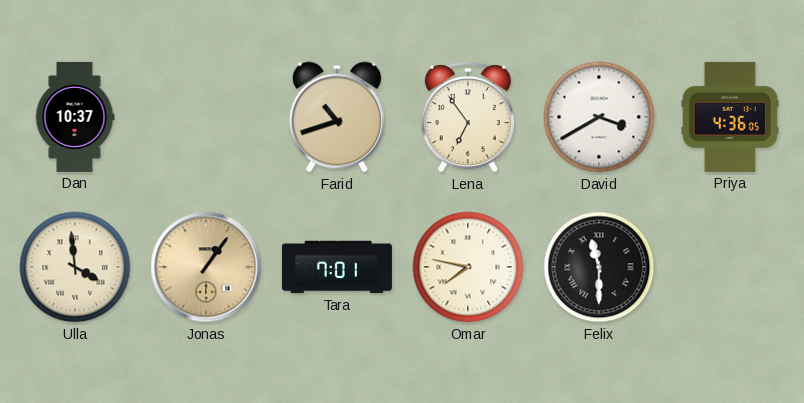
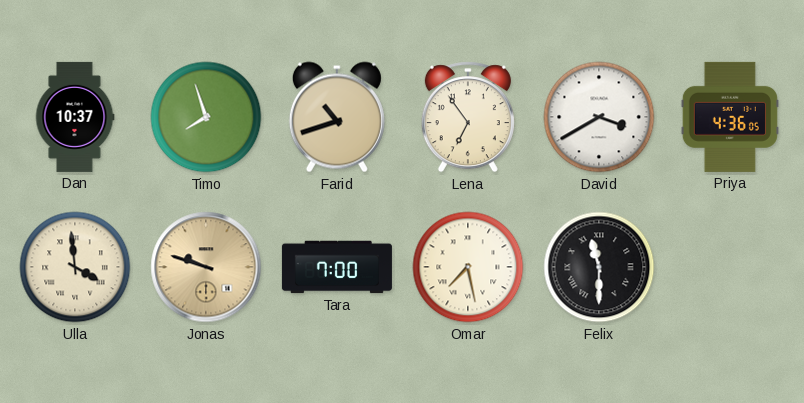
Timo: none -> 7:57 (206, 117)
Jonas: 1:06 -> 9:48 (206, 267)
Tara: 7:01 -> 7:00 (337, 267)
Omar: 7:47 -> 7:28 (468, 267)
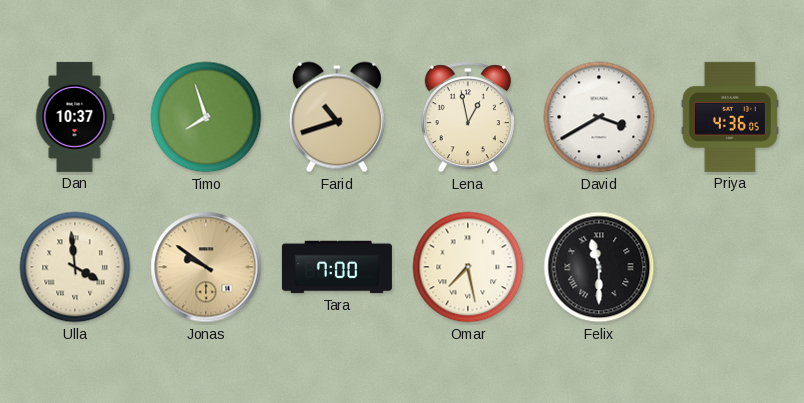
Lena: 6:54 -> 12:58 (468, 117)
Jonas: 9:48 -> 9:51 (206, 267)
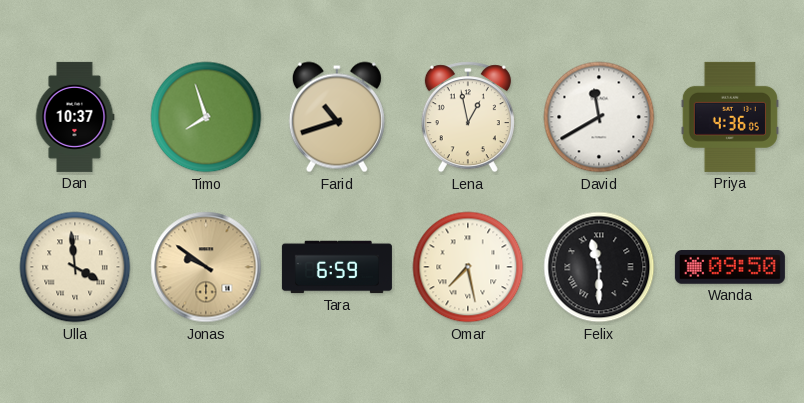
David: 3:40 -> 11:40 (599, 117)
Tara: 7:00 -> 6:59 (337, 267)
Wanda: none -> 09:50 (730, 267)
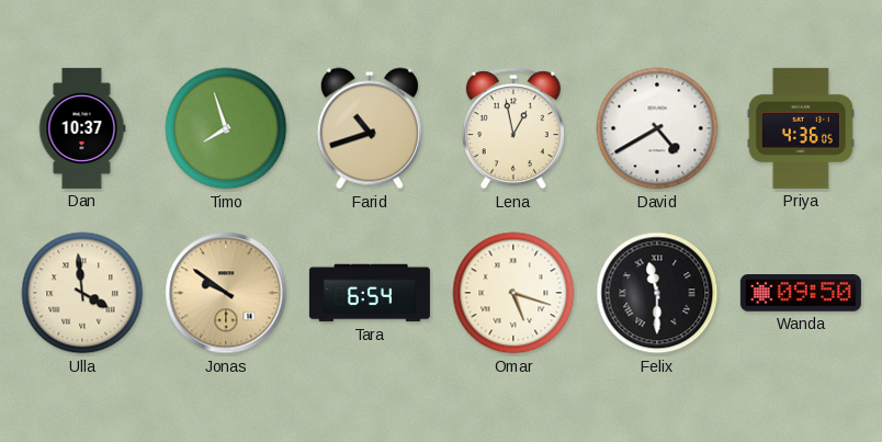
David: 11:40 -> 4:40 (657, 128)
Tara: 6:59 -> 6:54 (370, 293)
Omar: 7:28 -> 5:18 (513, 293)
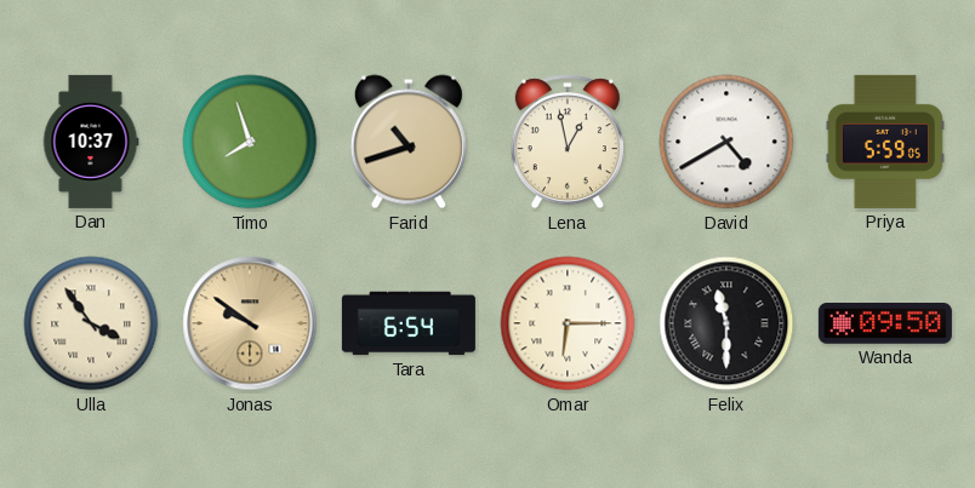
Priya: 4:36 -> 5:59 (885, 142)
Ulla: 3:59 -> 3:54 (91, 323)
Omar: 5:18 -> 6:15 (568, 323)
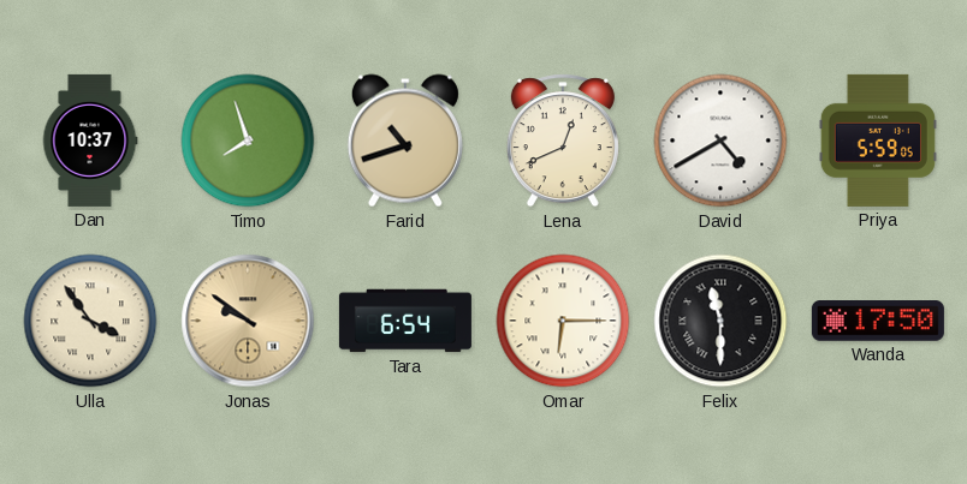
Lena: 12:58 -> 12:41 (563, 141)
Wanda: 09:50 -> 17:50 (878, 321)
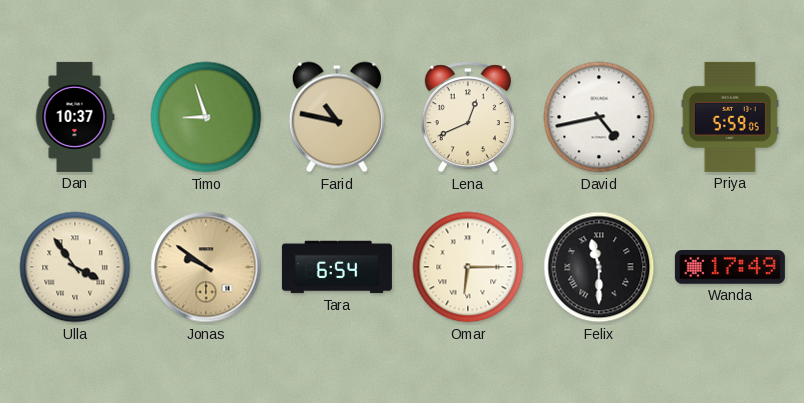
Timo: 7:57 -> 8:57 (206, 117)
Farid: 10:42 -> 10:47 (337, 117)
David: 4:40 -> 4:43 (599, 117)
Wanda: 17:50 -> 17:49 (730, 267)
